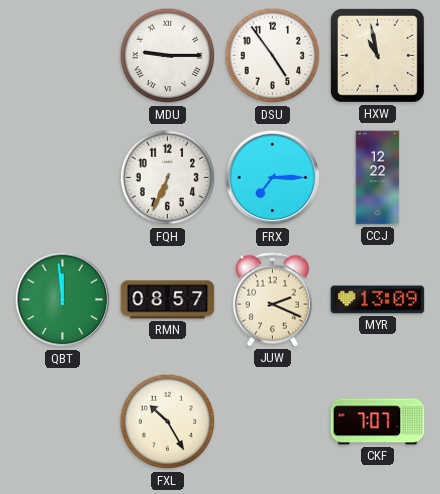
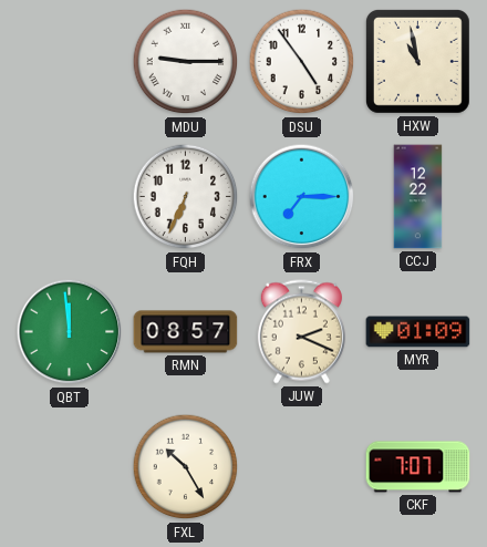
MYR: 13:09 -> 01:09 (418, 332)
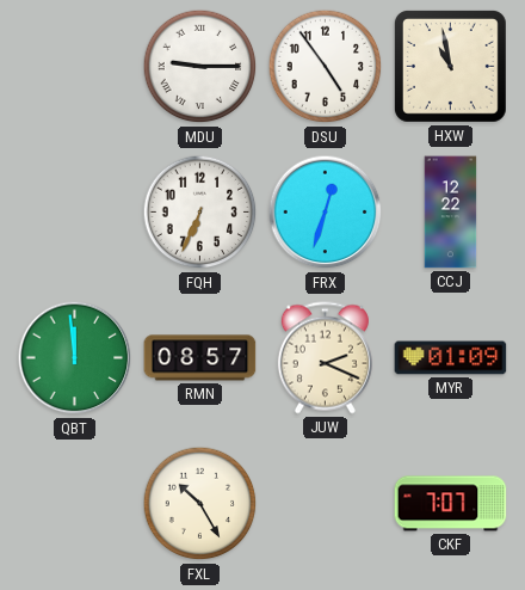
FRX: 7:15 -> 12:33 (326, 213)
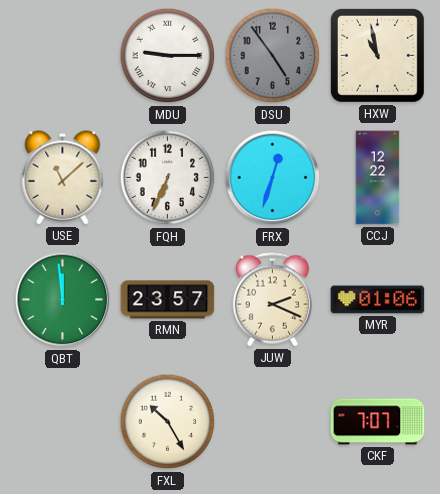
DSU dial: white -> grey (273, 56)
USE: none -> 11:08 (63, 178)
RMN: 08:57 -> 23:57 (168, 300)
MYR: 01:09 -> 01:06 (378, 300)
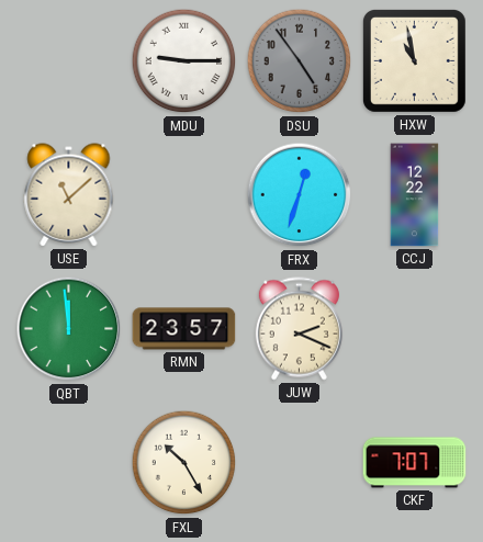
FQH: 6:34 -> none (168, 178)
MYR: 01:06 -> none (378, 300)
